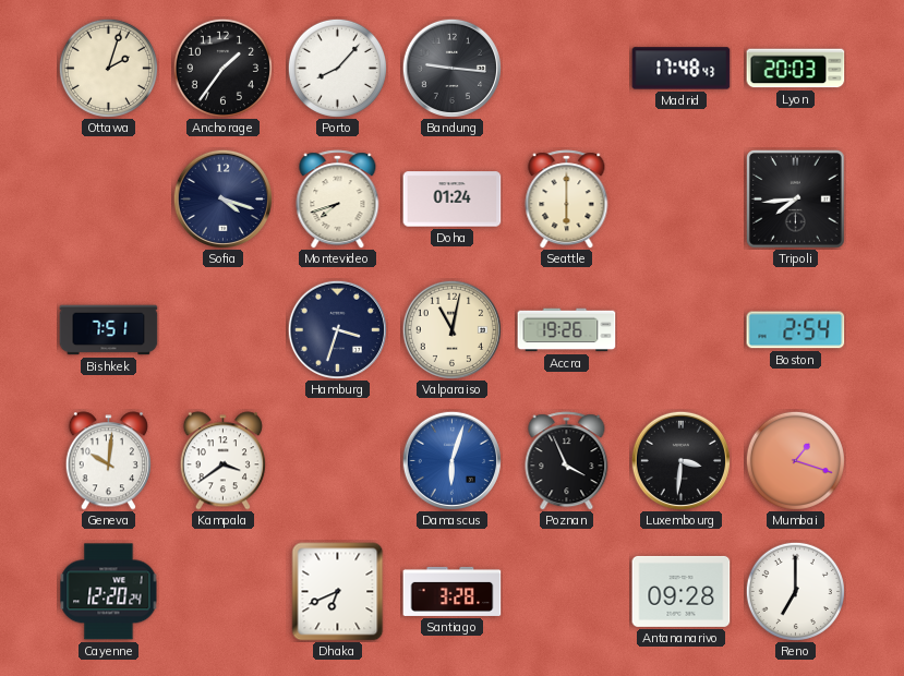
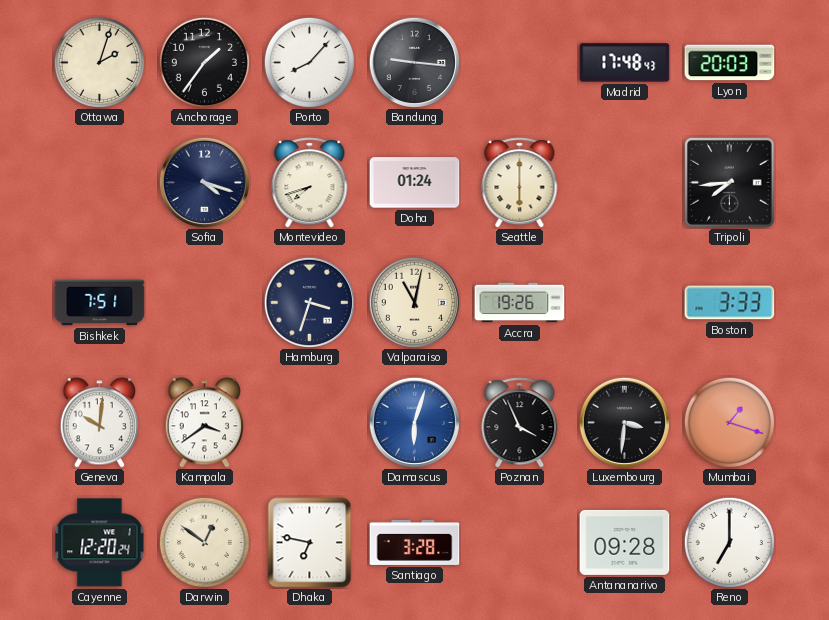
Boston: 2:54 -> 3:33 (730, 303)
Darwin: none -> 12:51 (204, 542)
Dhaka: 6:41 -> 6:47 (310, 543)
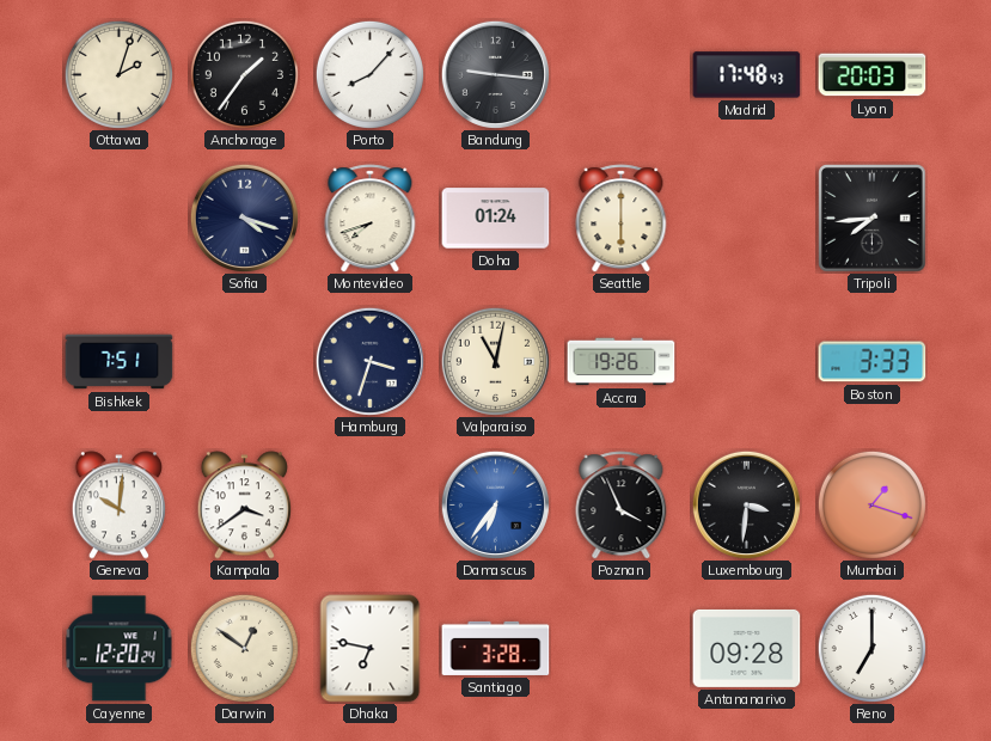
Damascus: 6:03 -> 6:36 (495, 504)
